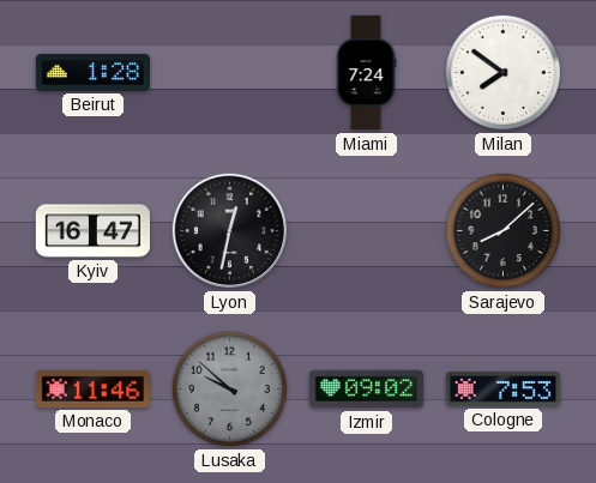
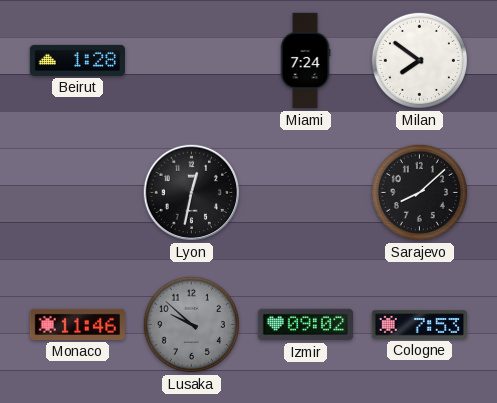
Kyiv: 16:47 -> none (92, 231)
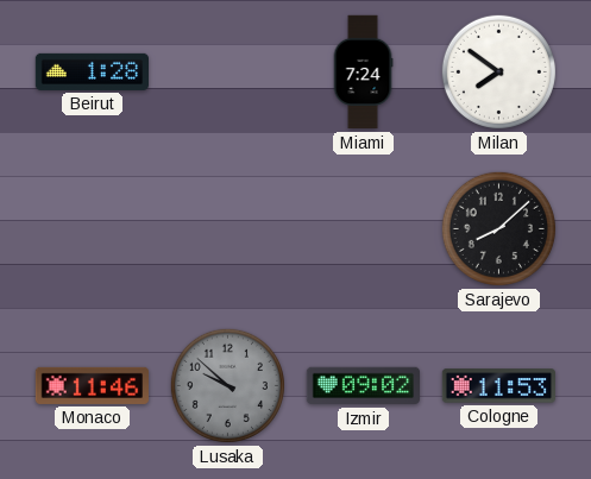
Lyon: 12:32 -> none (192, 193)
Cologne: 7:53 -> 11:53 (498, 386)
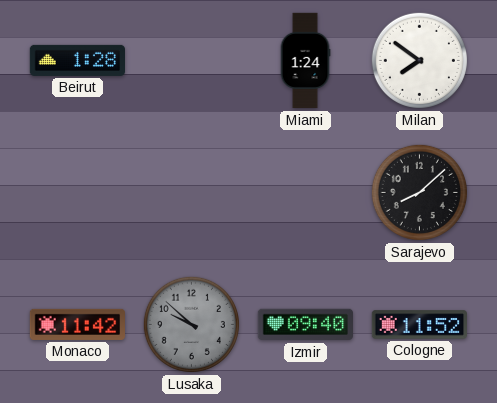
Miami: 7:24 -> 1:24 (305, 61)
Monaco: 11:46 -> 11:42 (77, 324)
Izmir: 09:02 -> 09:40 (305, 325)
Cologne: 11:53 -> 11:52 (419, 325)
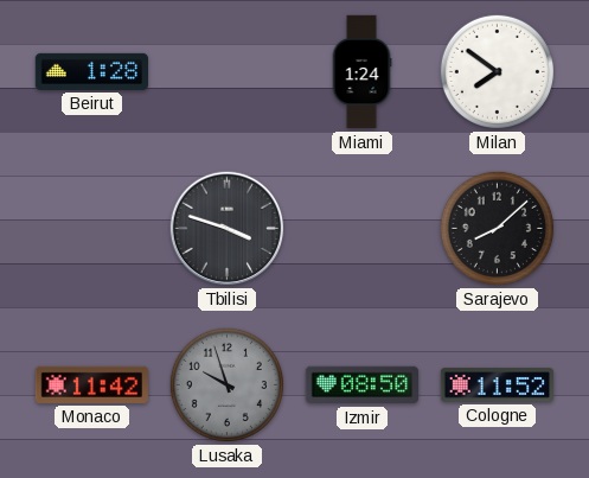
Tbilisi: none -> 3:48 (228, 229)
Lusaka: 9:52 -> 9:57 (226, 384)
Izmir: 09:40 -> 08:50 (361, 385)
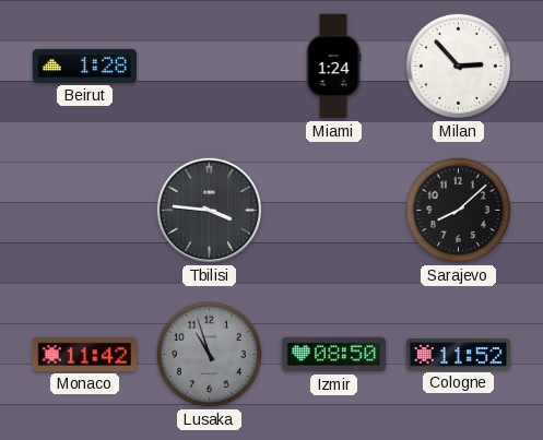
Milan: 7:51 -> 2:53 (458, 66)
Tbilisi: 3:48 -> 3:46 (210, 211)
Lusaka: 9:57 -> 10:57 (209, 354)
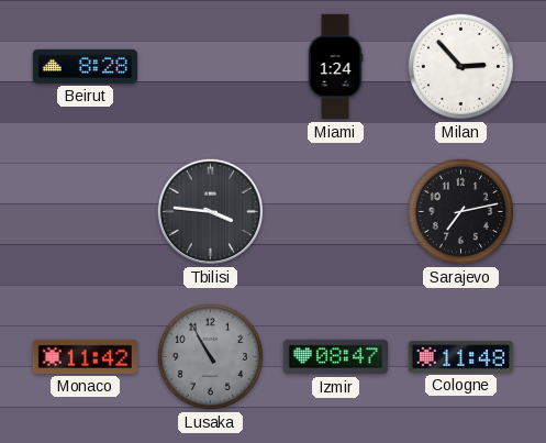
Beirut: 1:28 -> 8:28 (85, 66)
Sarajevo: 8:08 -> 7:13 (460, 211)
Lusaka: 10:57 -> 10:55 (210, 356)
Izmir: 08:50 -> 08:47 (335, 357)
Cologne: 11:52 -> 11:48 (460, 357)
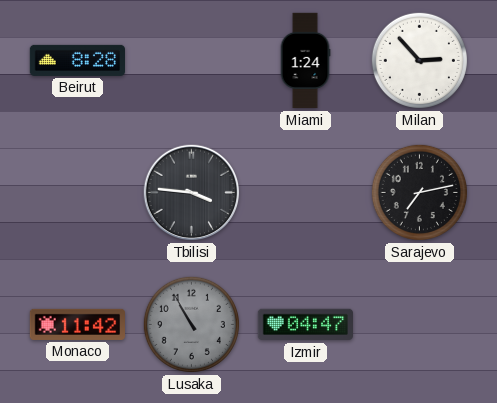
Izmir: 08:47 -> 04:47 (305, 325)
Cologne: 11:48 -> none (460, 357)
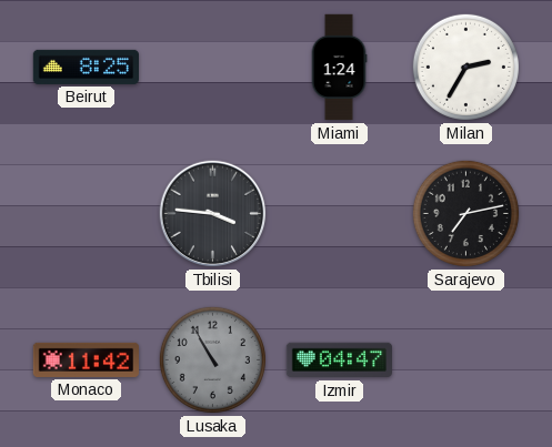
Beirut: 8:28 -> 8:25 (86, 67)
Milan: 2:53 -> 2:35 (465, 67)
